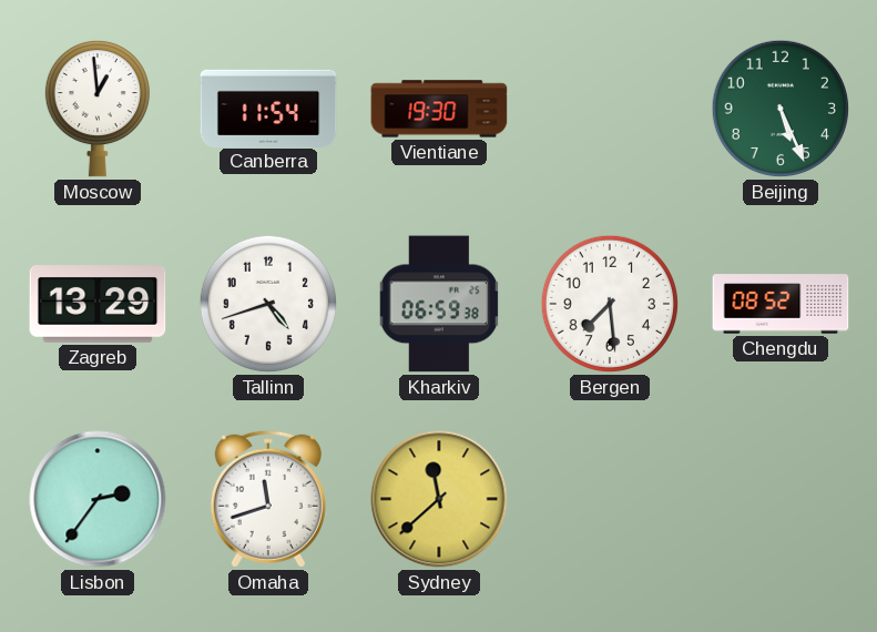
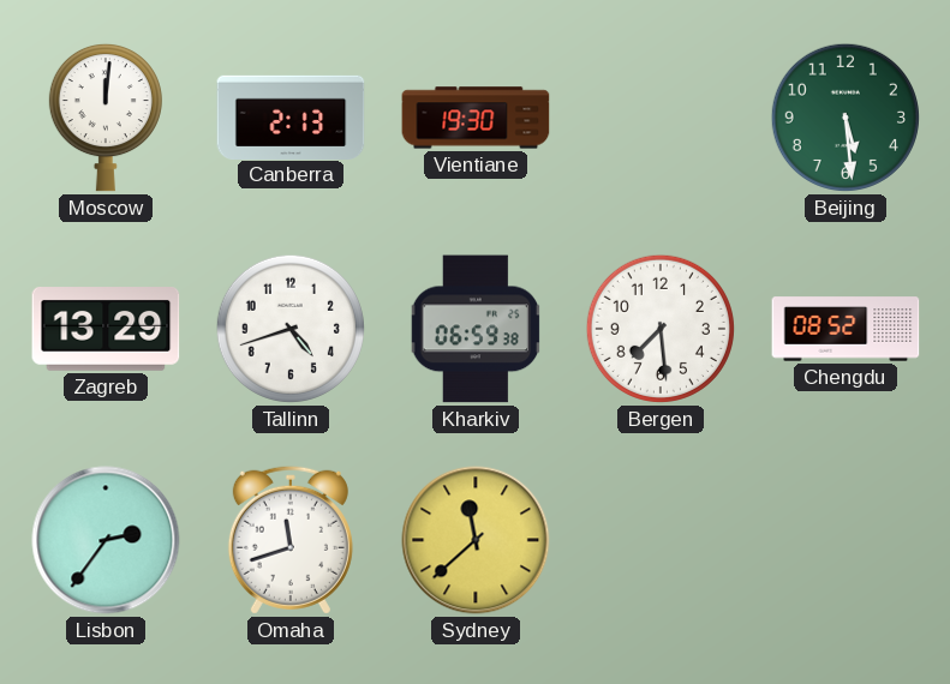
Moscow: 12:59 -> 12:01 (106, 118)
Canberra: 11:54 -> 2:13 (291, 116)
Beijing: 5:26 -> 5:29 (846, 118)
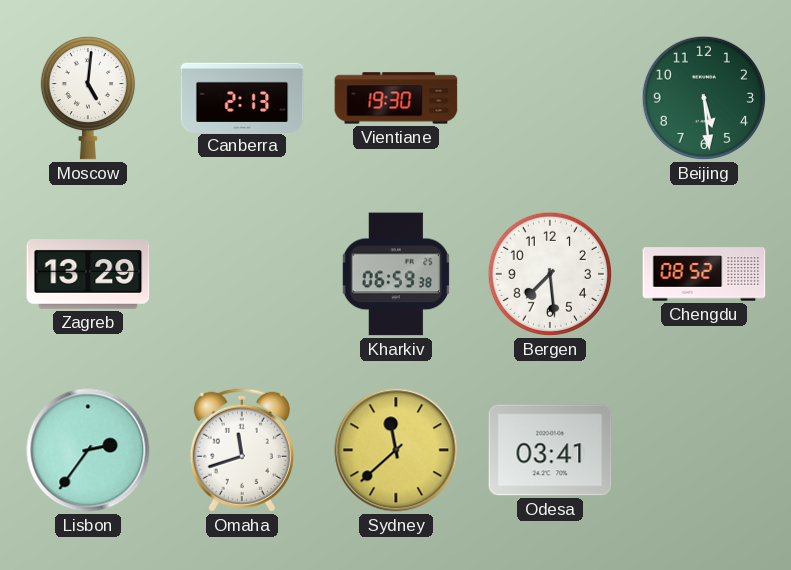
Moscow: 12:01 -> 5:01 (88, 98)
Tallinn: 4:42 -> none (291, 329)
Odesa: none -> 03:41 (550, 450)
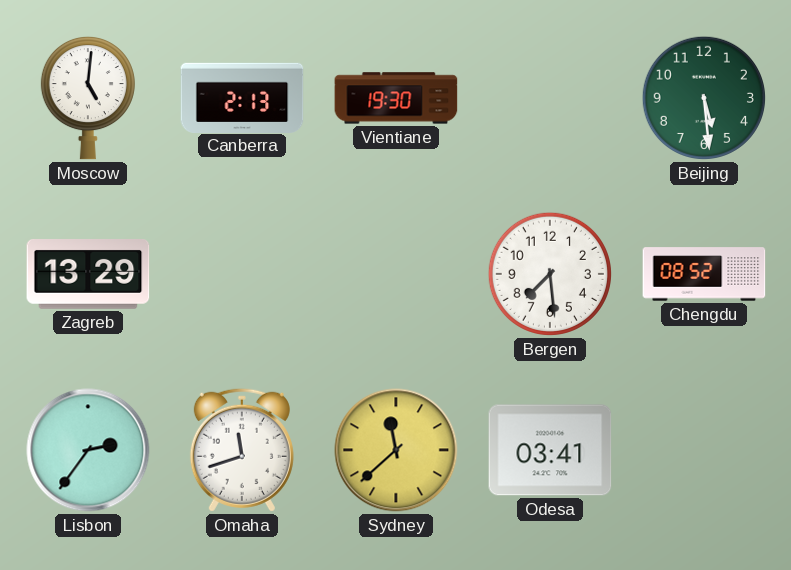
Kharkiv: 06:59 -> none (396, 274)
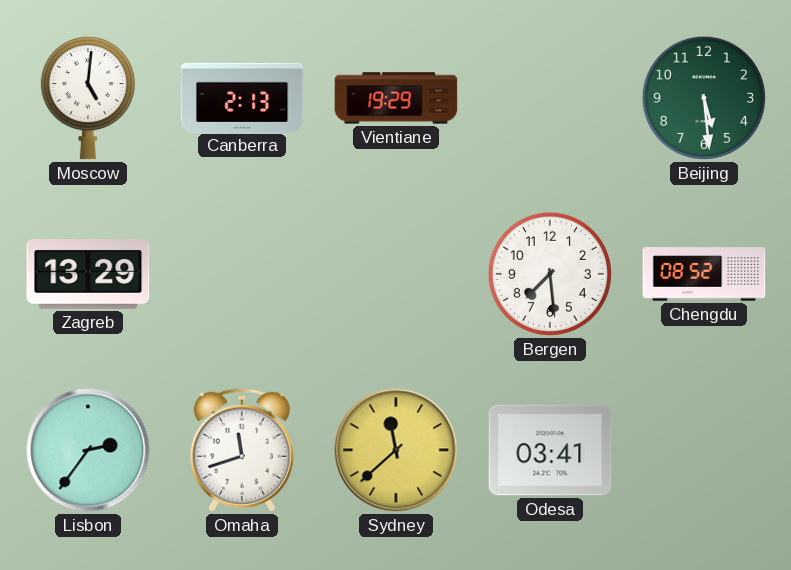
Vientiane: 19:30 -> 19:29 (396, 98)
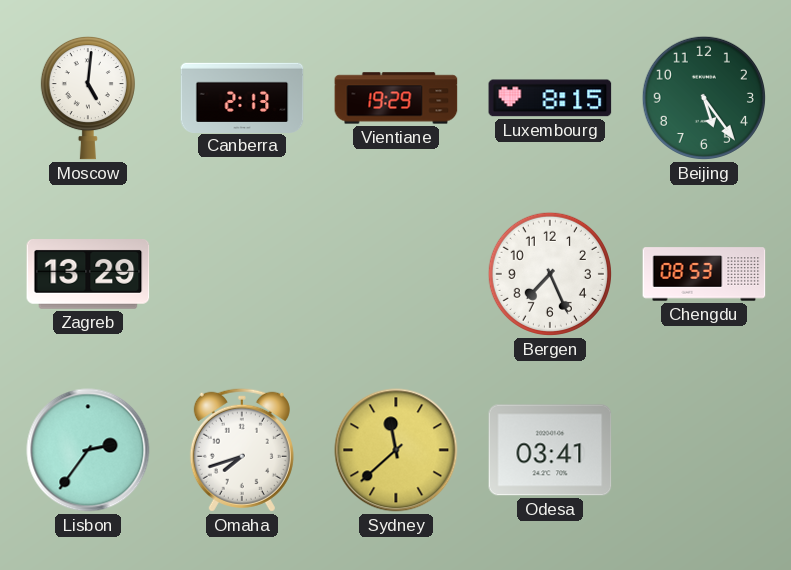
Luxembourg: none -> 8:15 (550, 98)
Beijing: 5:29 -> 5:24 (704, 98)
Bergen: 7:29 -> 7:26 (550, 274)
Chengdu: 08:52 -> 08:53 (704, 274)
Omaha: 11:42 -> 7:42 (242, 450)
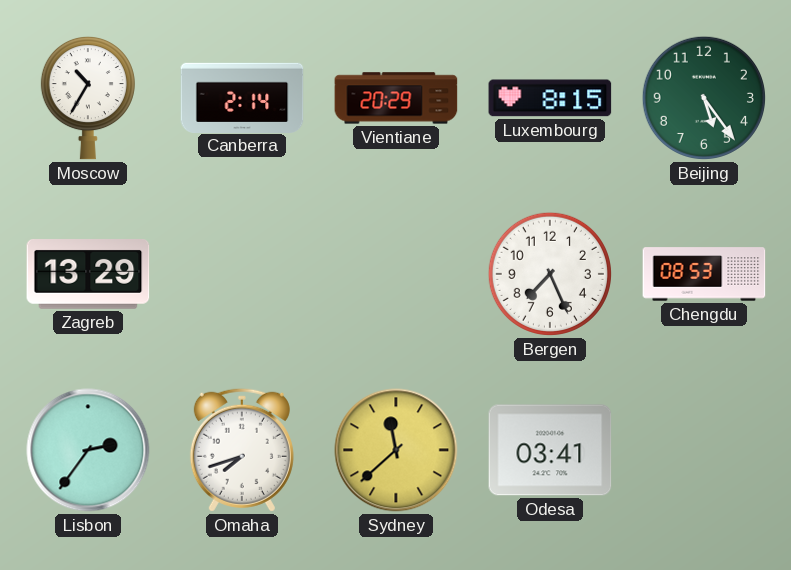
Moscow: 5:01 -> 10:35 (88, 98)
Canberra: 2:13 -> 2:14 (242, 97)
Vientiane: 19:29 -> 20:29 (396, 98)
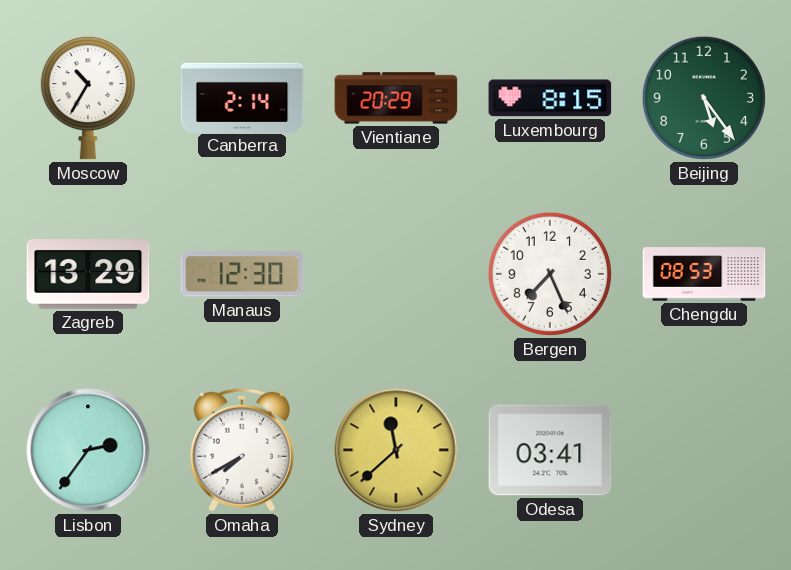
Manaus: none -> 12:30 (242, 274)
Omaha: 7:42 -> 7:40 (242, 450)
